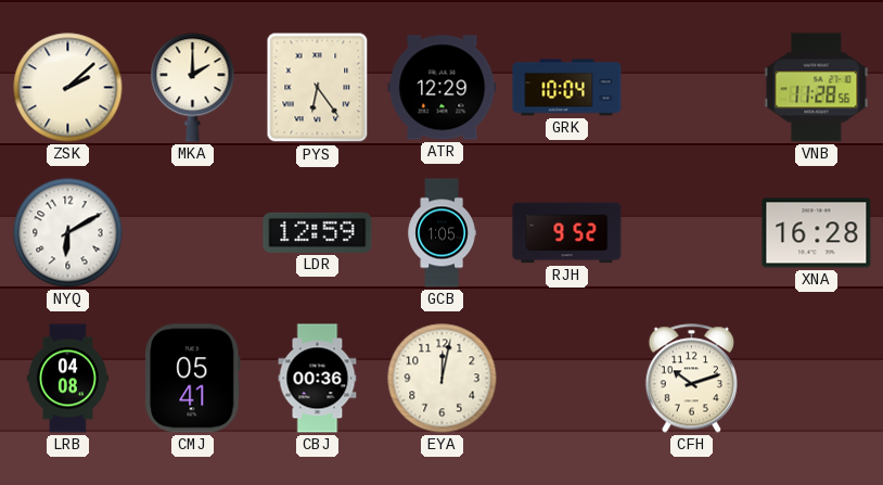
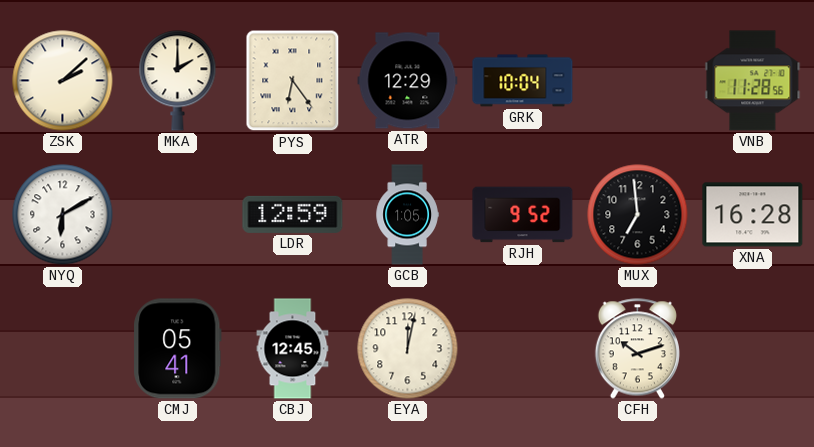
MUX: none -> 6:59 (638, 215)
LRB: 04:08 -> none (67, 379)
CBJ: 00:36 -> 12:45 (293, 349)
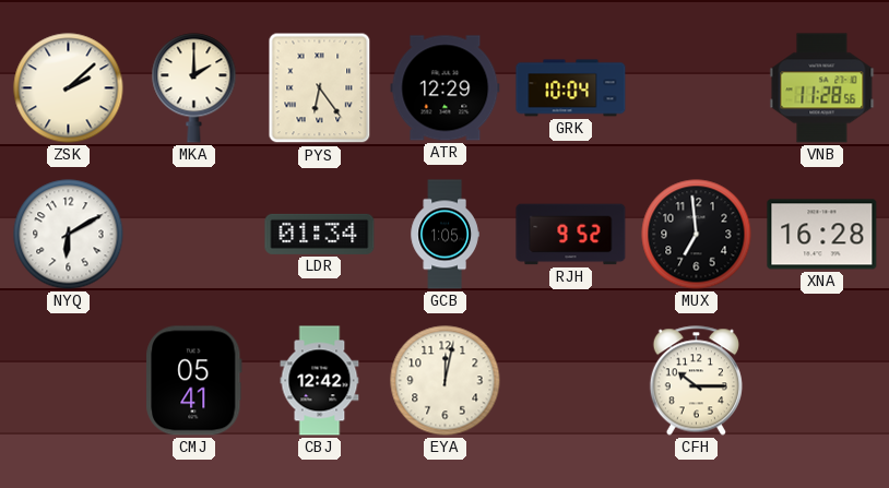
LDR: 12:59 -> 01:34 (320, 234)
CBJ: 12:45 -> 12:42 (320, 381)
CFH: 10:12 -> 10:15 (696, 381)
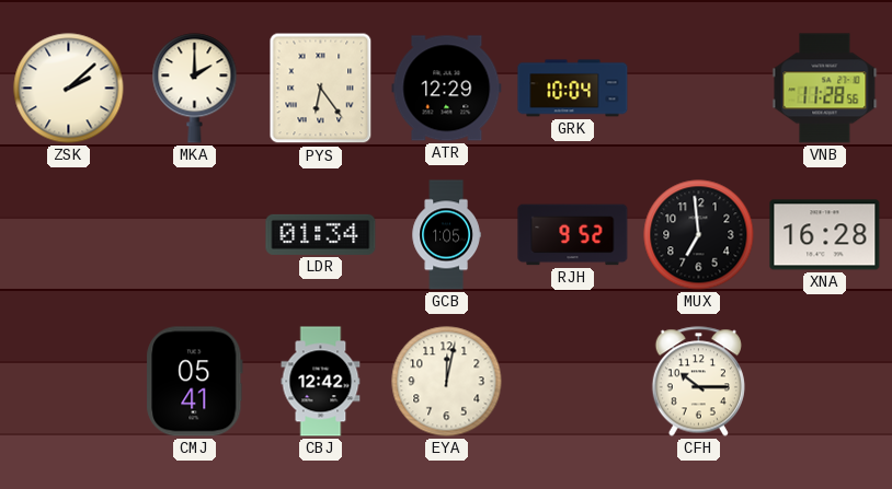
NYQ: 6:10 -> none (69, 235)
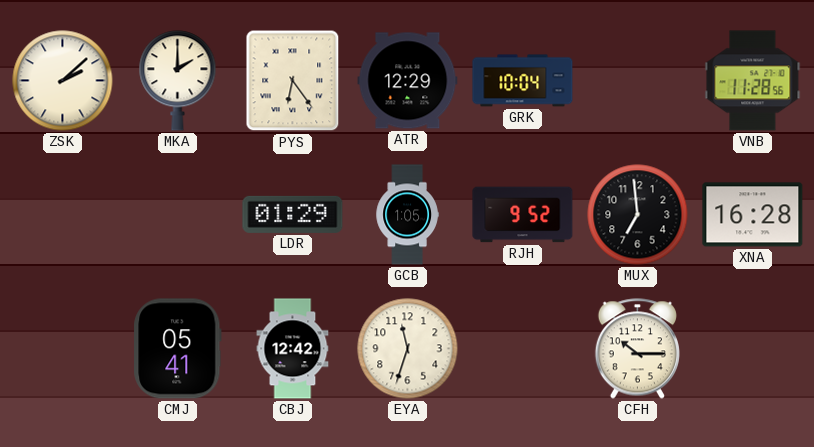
LDR: 01:34 -> 01:29 (293, 214)
EYA: 12:02 -> 11:33 (408, 349)
